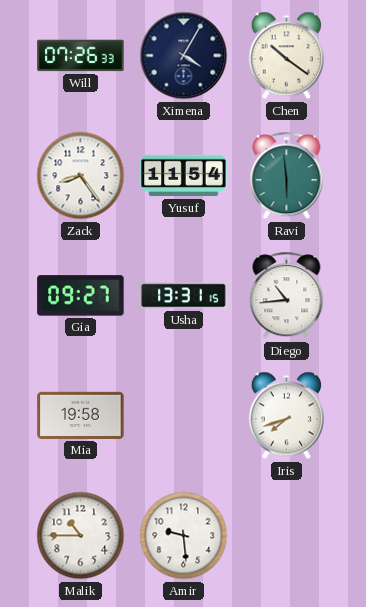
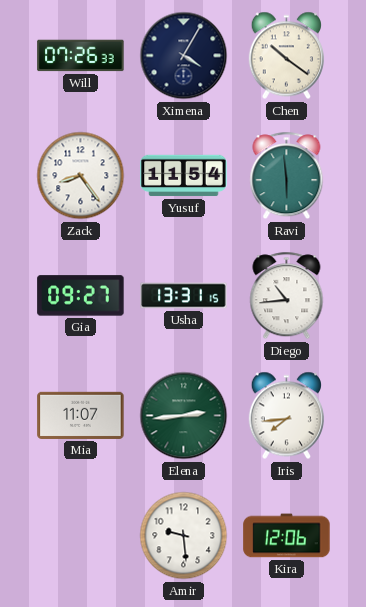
Mia: 19:58 -> 11:07 (81, 415)
Elena: none -> 2:44 (184, 416)
Iris: 7:42 -> 7:44 (286, 416)
Malik: 10:45 -> none (81, 536)
Kira: none -> 12:06 (287, 536)
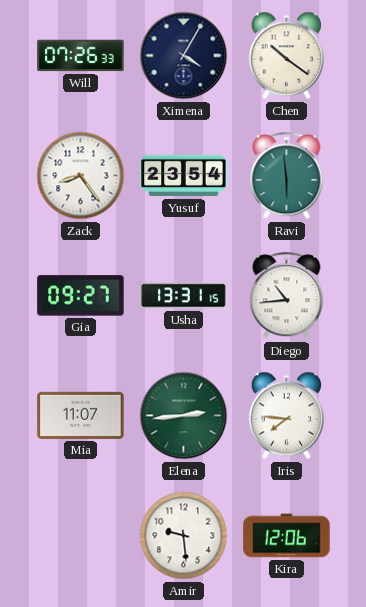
Yusuf: 11:54 -> 23:54 (184, 176)
Iris: 7:44 -> 7:46 (286, 416)
